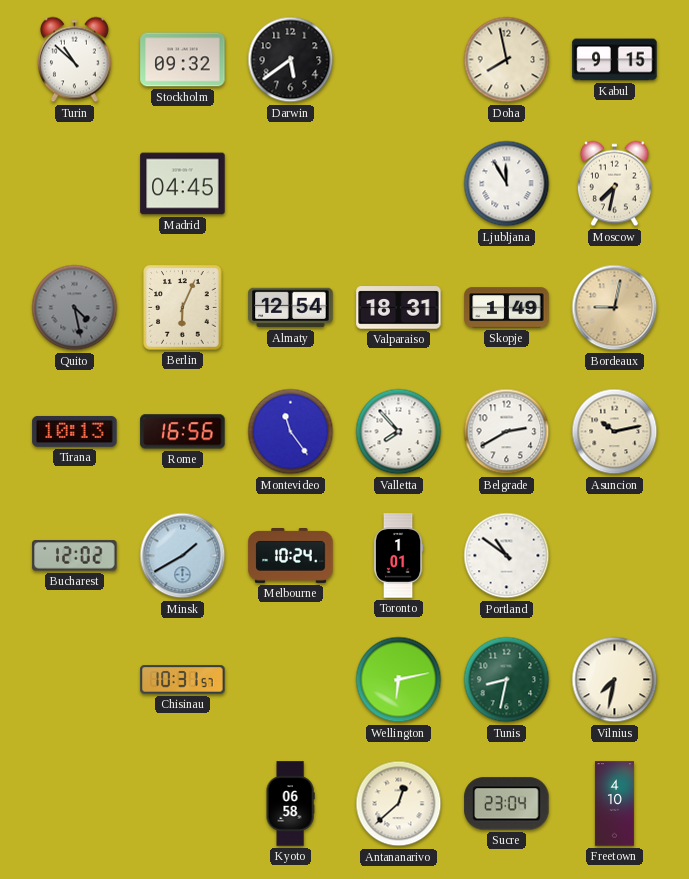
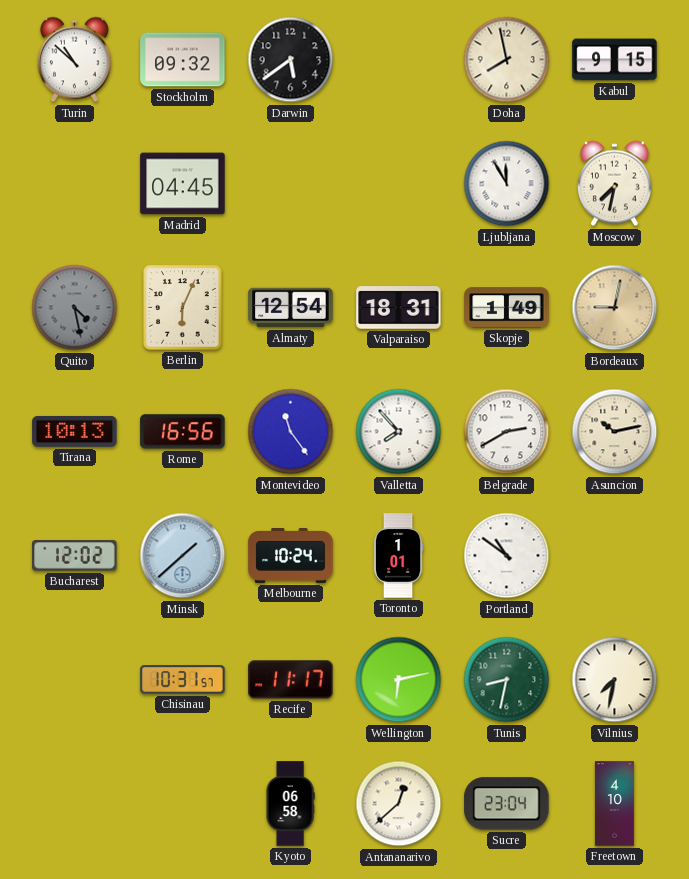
Minsk: 1:40 -> 1:38 (183, 556)
Recife: none -> 11:17 (291, 680)
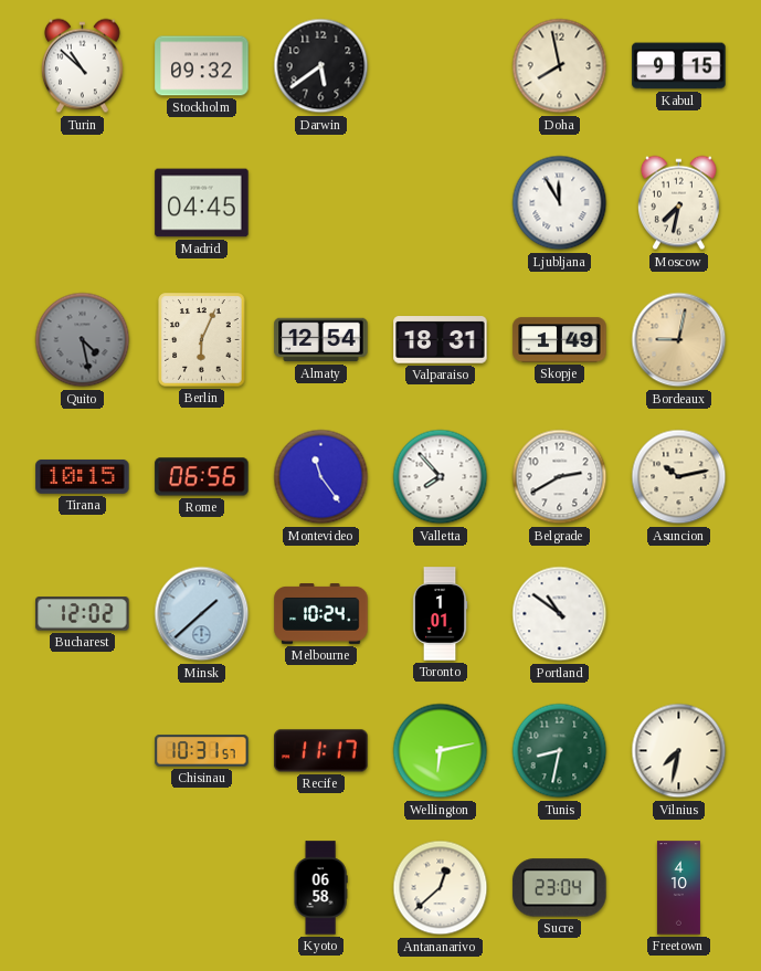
Tirana: 10:13 -> 10:15 (83, 476)
Rome: 16:56 -> 06:56 (202, 477)
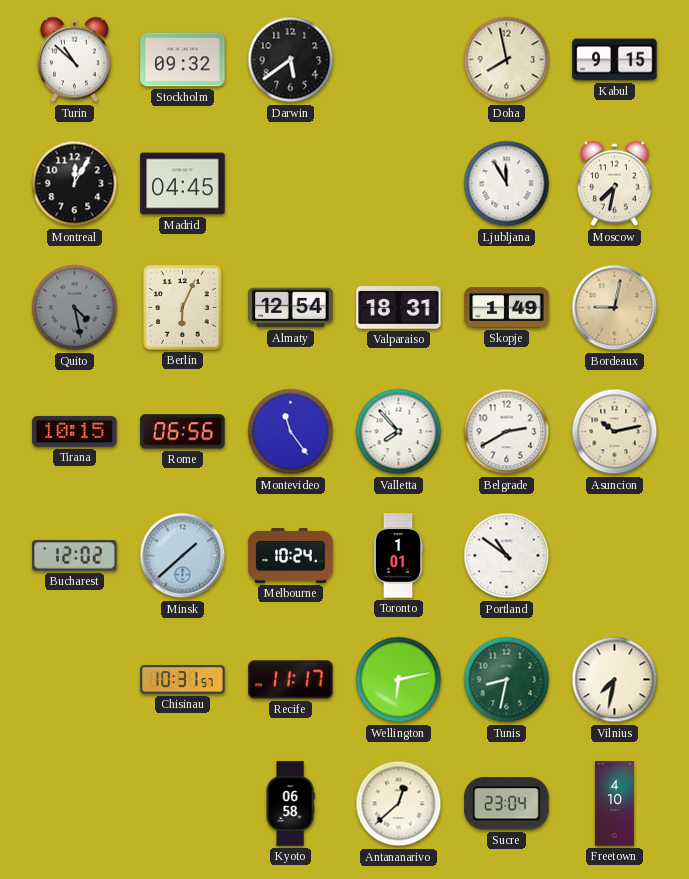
Montreal: none -> 12:05 (75, 184)
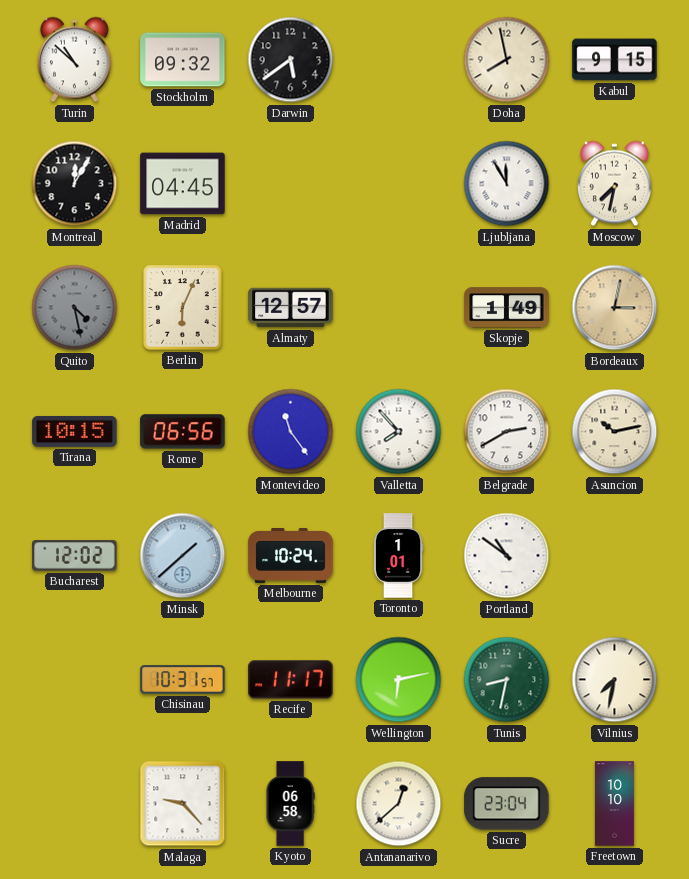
Almaty: 12:54 -> 12:57 (291, 308)
Valparaiso: 18:31 -> none (399, 308)
Bordeaux: 9:02 -> 3:02 (615, 308)
Malaga: none -> 9:23 (183, 804)
Freetown: 4:10 -> 10:10 (614, 804)
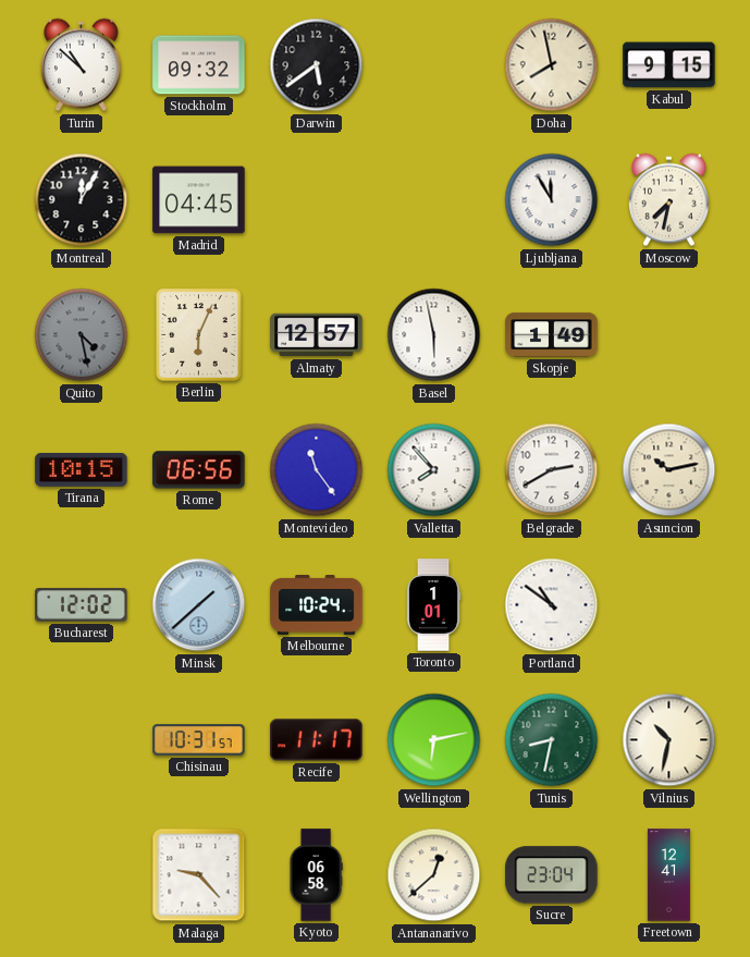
Basel: none -> 5:58 (434, 335)
Bordeaux: 3:02 -> none (615, 308)
Vilnius: 7:32 -> 10:32 (669, 740)
Freetown: 10:10 -> 12:41 (668, 875)
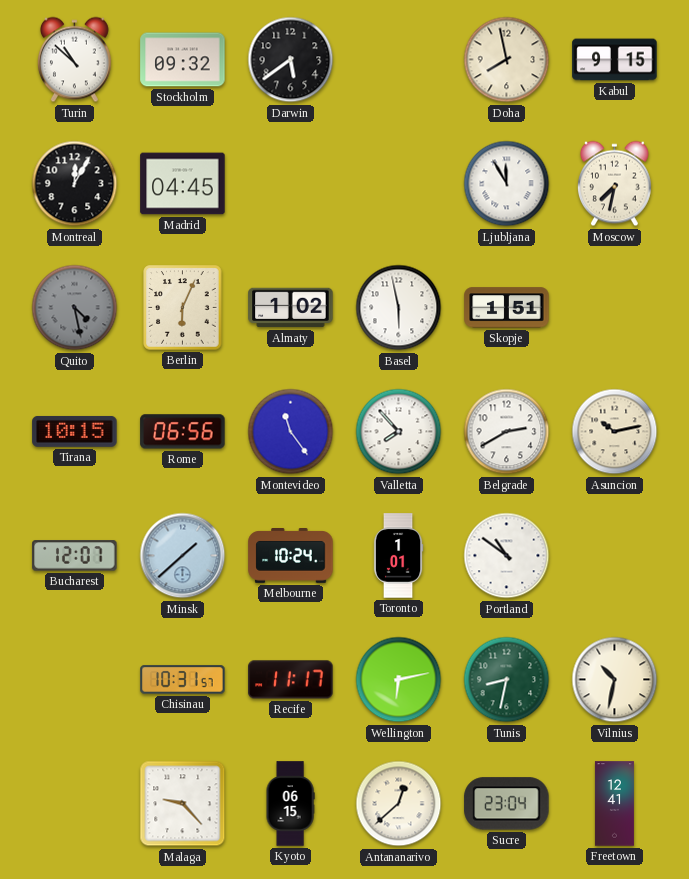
Almaty: 12:57 -> 1:02 (291, 308)
Skopje: 1:49 -> 1:51 (507, 308)
Bucharest: 12:02 -> 12:07 (75, 556)
Kyoto: 06:58 -> 06:15 (290, 804)
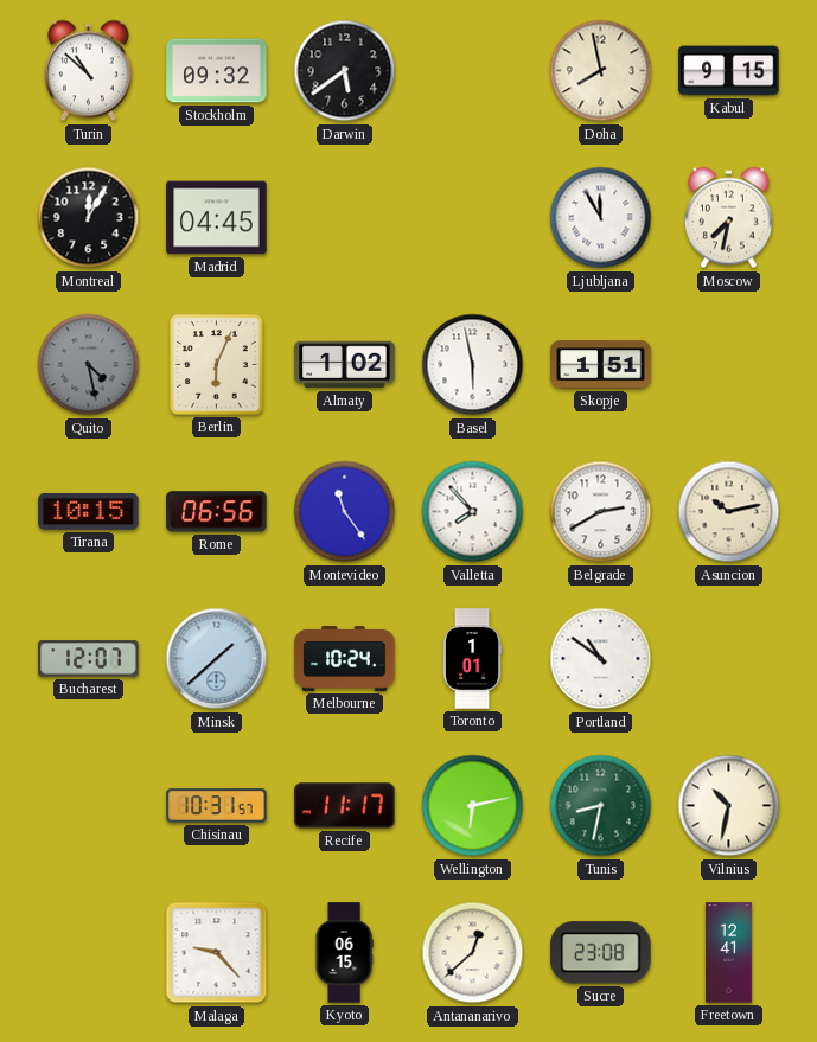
Sucre: 23:04 -> 23:08 (601, 953)
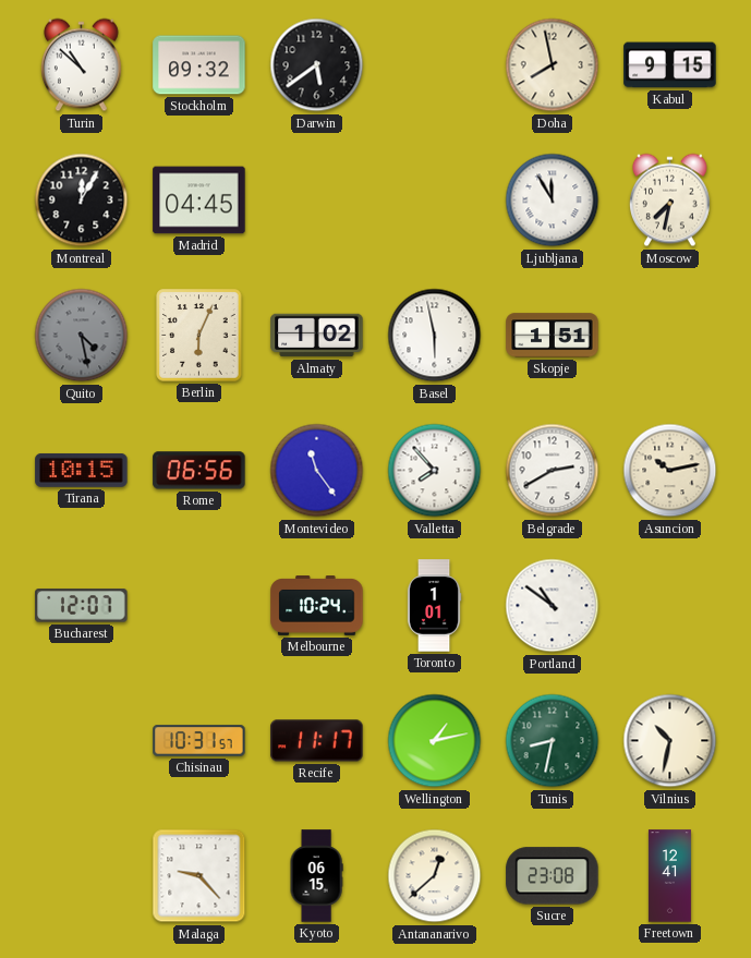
Minsk: 1:38 -> none (217, 659)
Wellington: 6:13 -> 1:13 (435, 741)
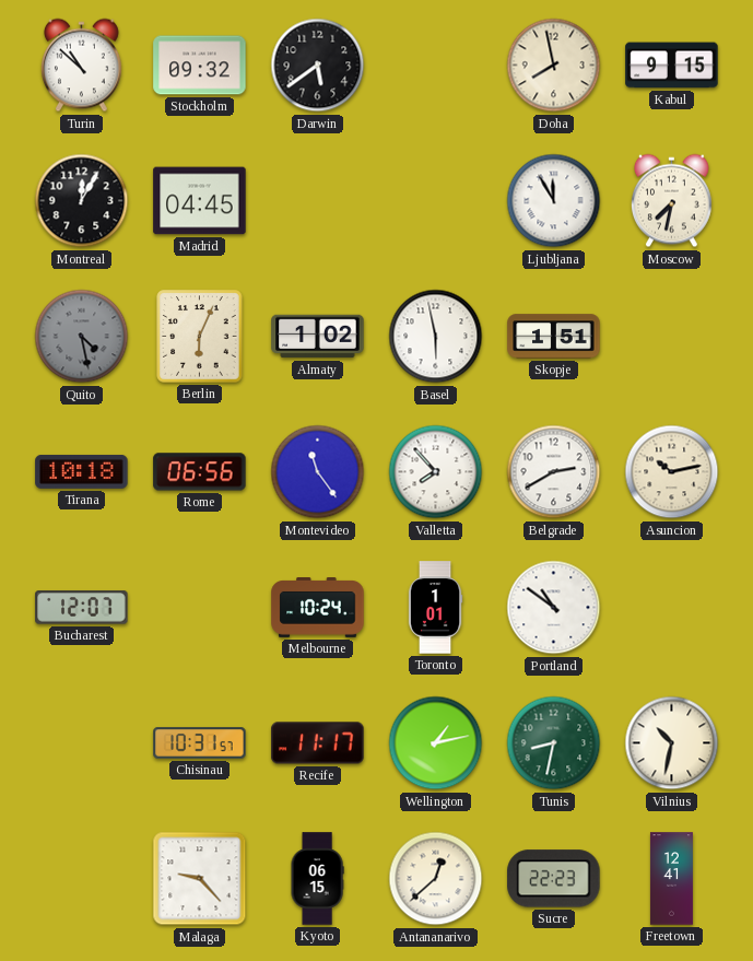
Tirana: 10:15 -> 10:18 (82, 471)
Sucre: 23:08 -> 22:23 (554, 879)
